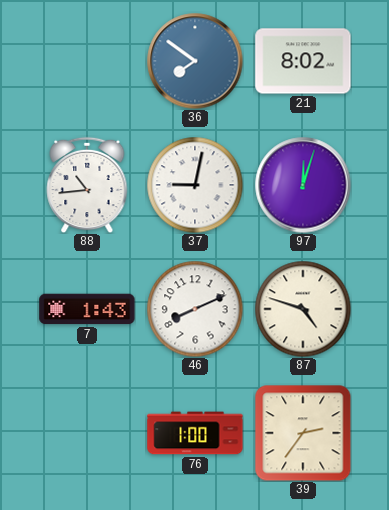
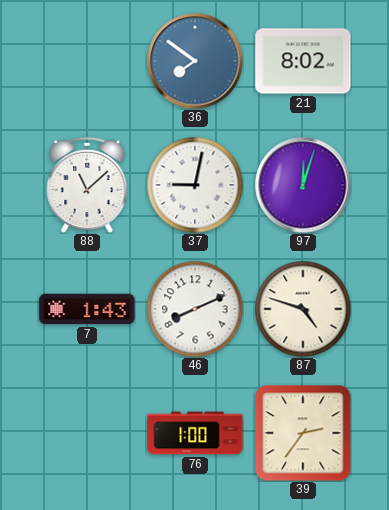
88: 10:44 -> 11:08 (87, 185)
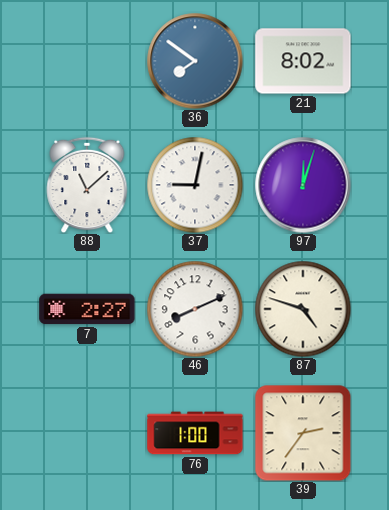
7: 1:43 -> 2:27 (87, 309)
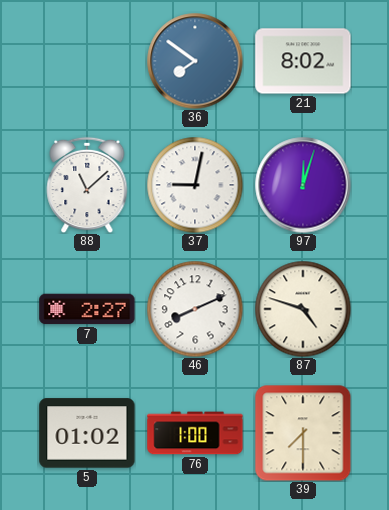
5: none -> 01:02 (87, 433)
39: 2:36 -> 7:30 (303, 433)
